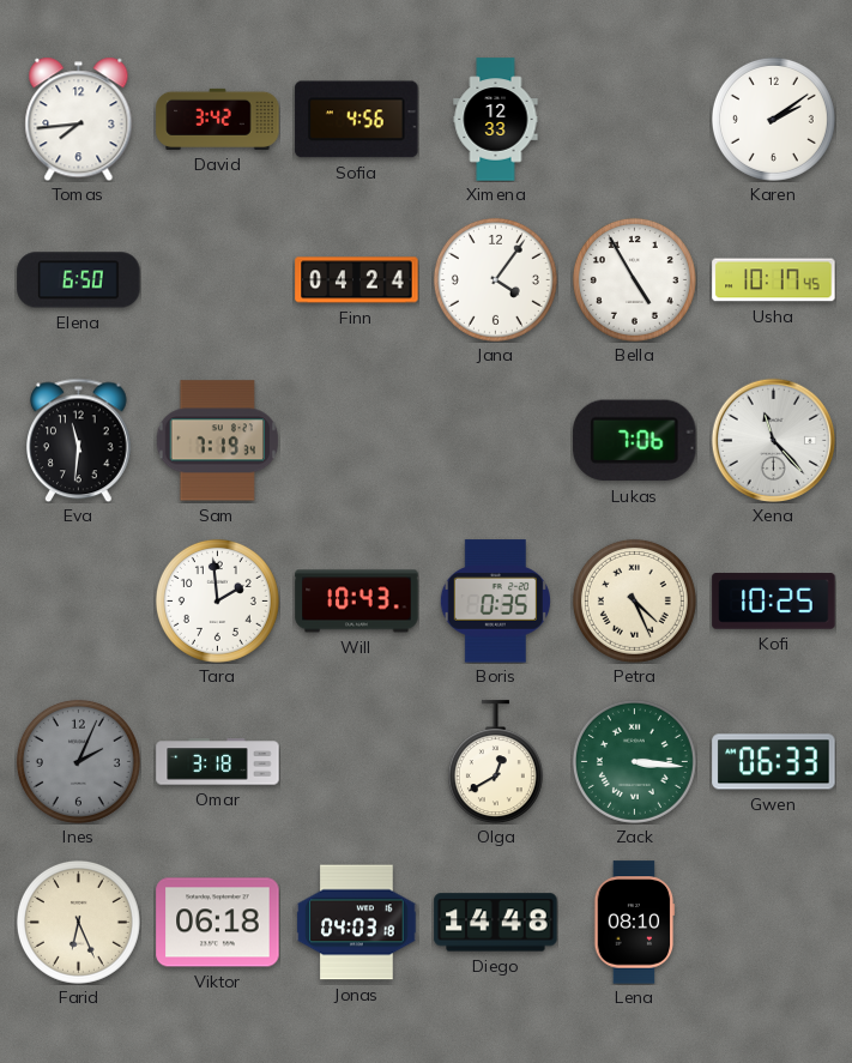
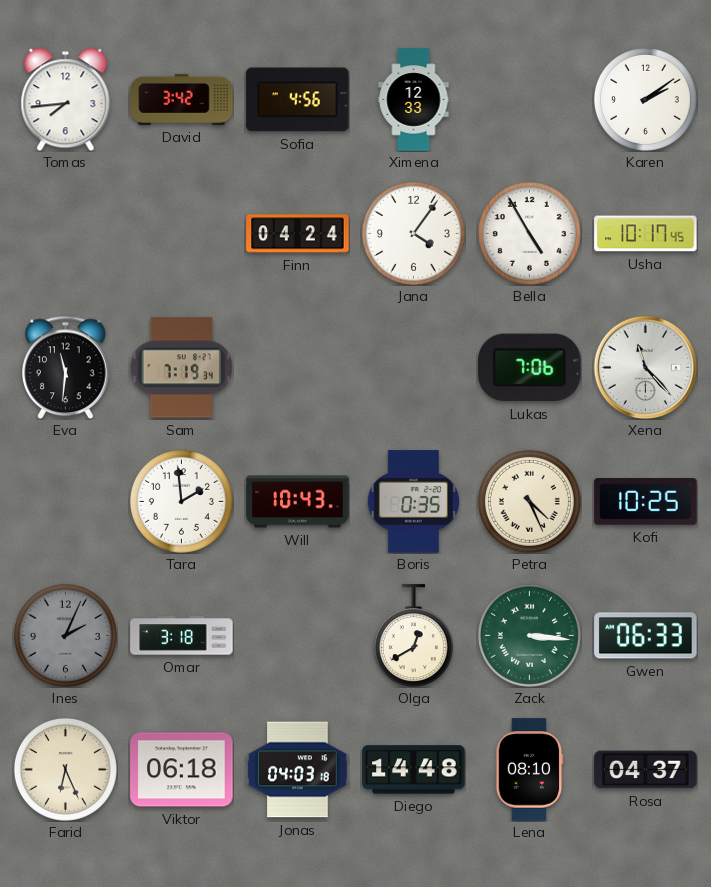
Elena: 6:50 -> none (79, 280)
Rosa: none -> 04:37 (646, 770)
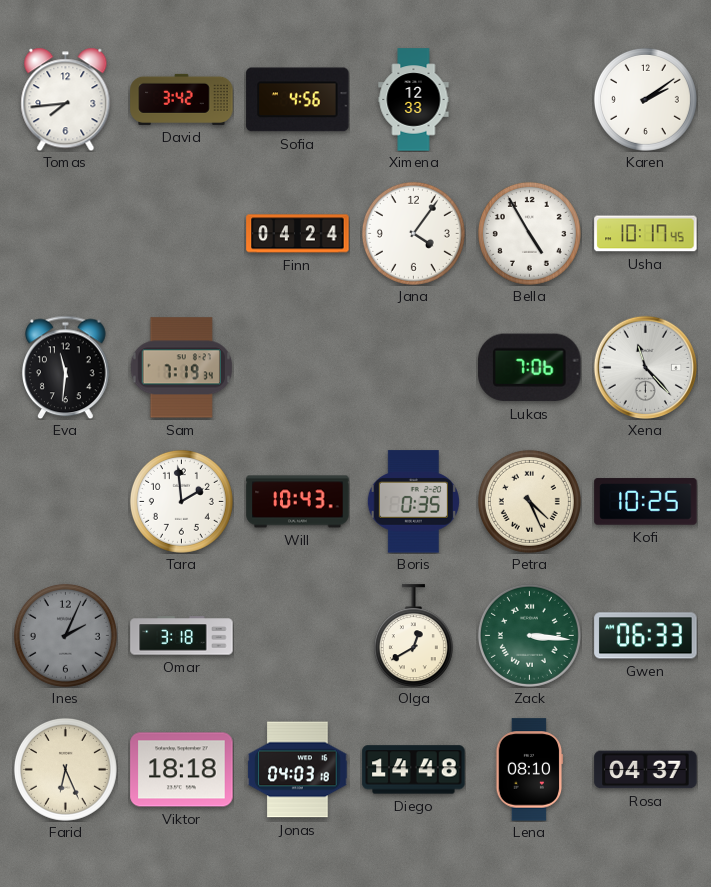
Viktor: 06:18 -> 18:18 (182, 770)
